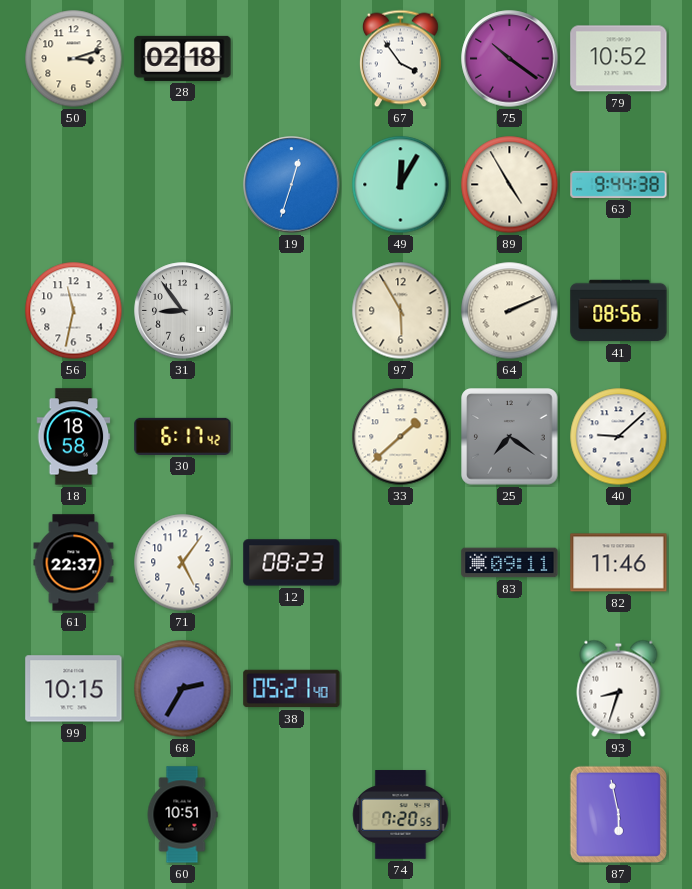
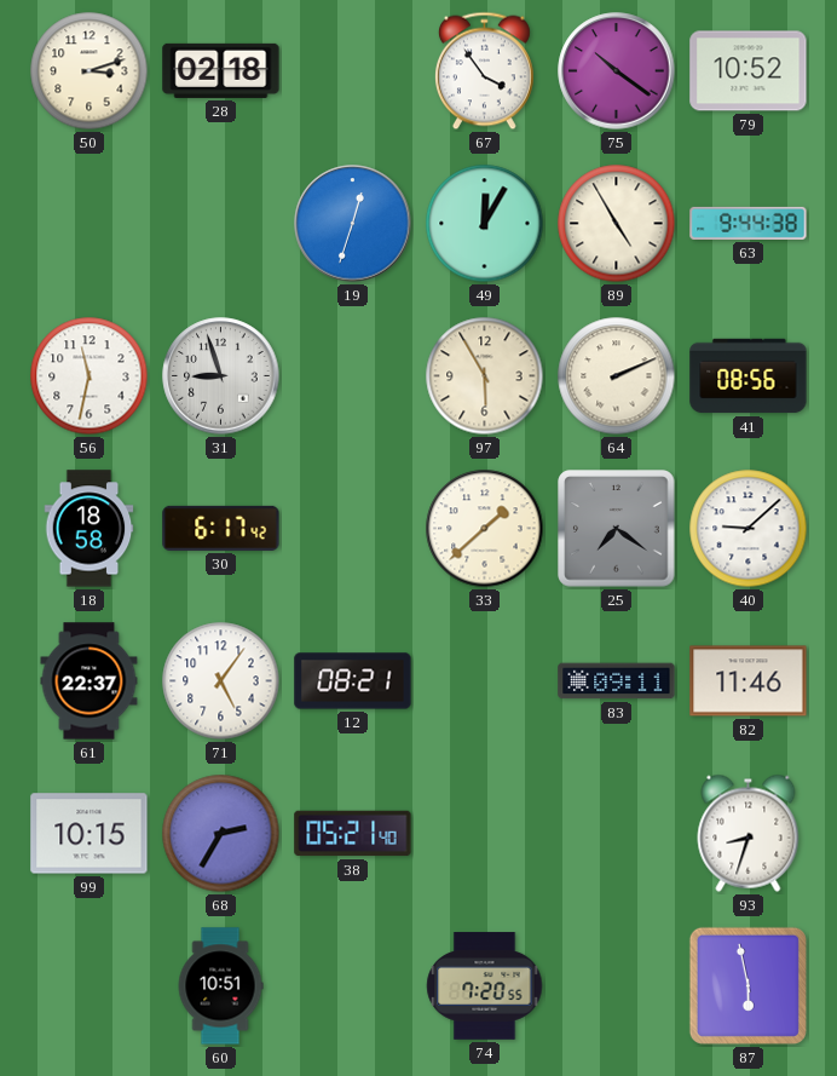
31: 8:54 -> 8:57 (221, 376)
12: 08:23 -> 08:21 (353, 681)
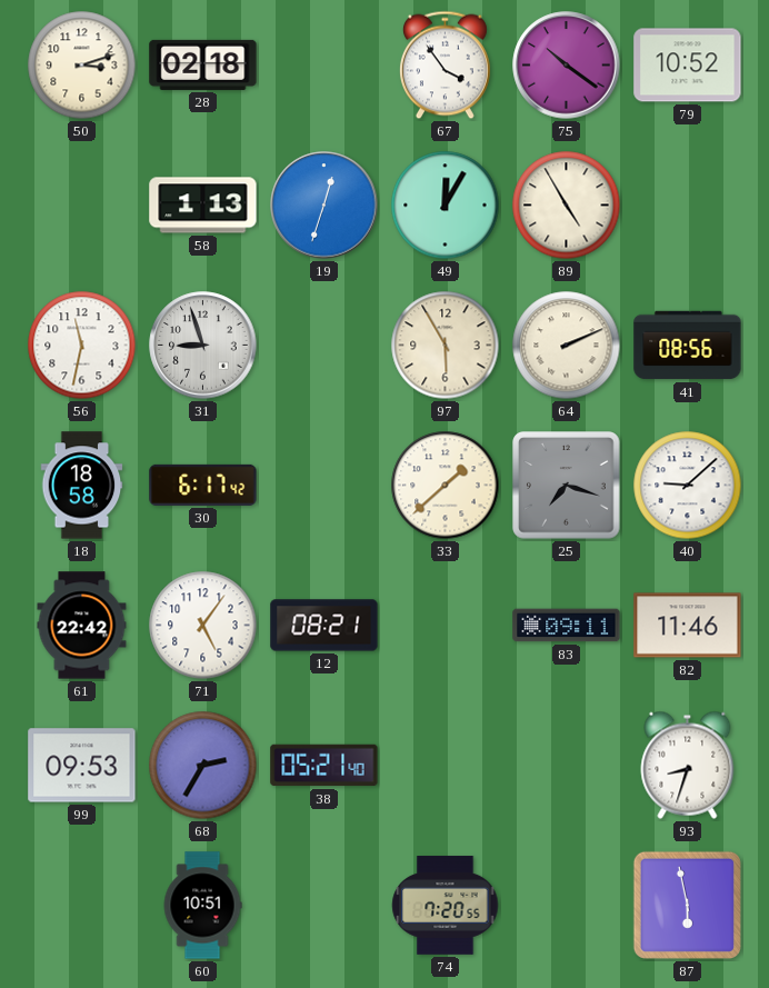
58: none -> 1:13 (203, 206)
63: 9:44 -> none (749, 223)
25: 7:21 -> 7:18 (567, 486)
61: 22:37 -> 22:42 (82, 626)
99: 10:15 -> 09:53 (82, 766)
